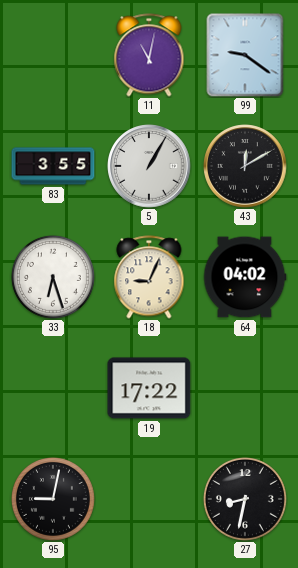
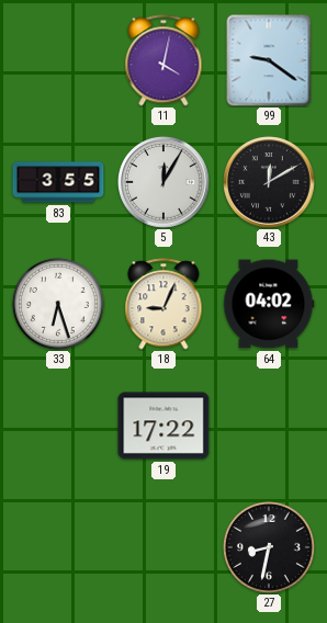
11: 11:02 -> 4:02 (163, 60)
5: 1:05 -> 12:05 (163, 182)
95: 9:02 -> none (53, 499)
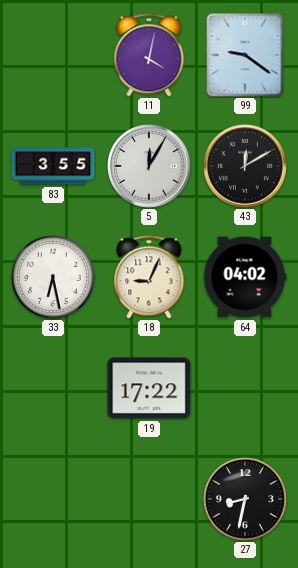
33: 6:27 -> 6:28 (53, 277)
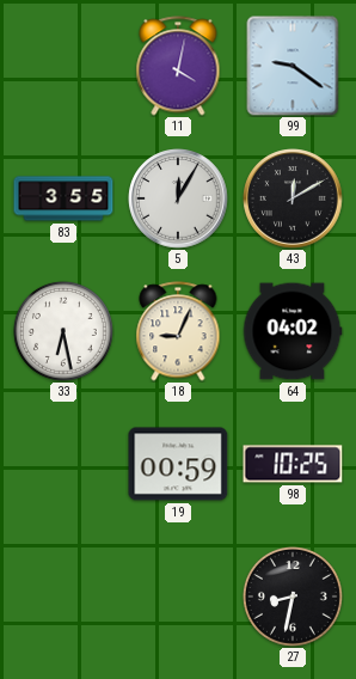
19: 17:22 -> 00:59 (178, 464)
98: none -> 10:25 (293, 464)
